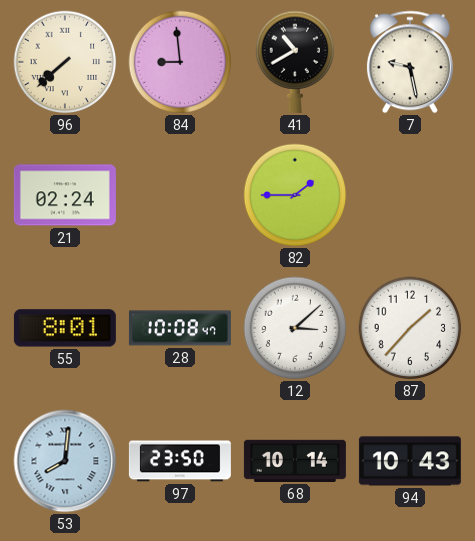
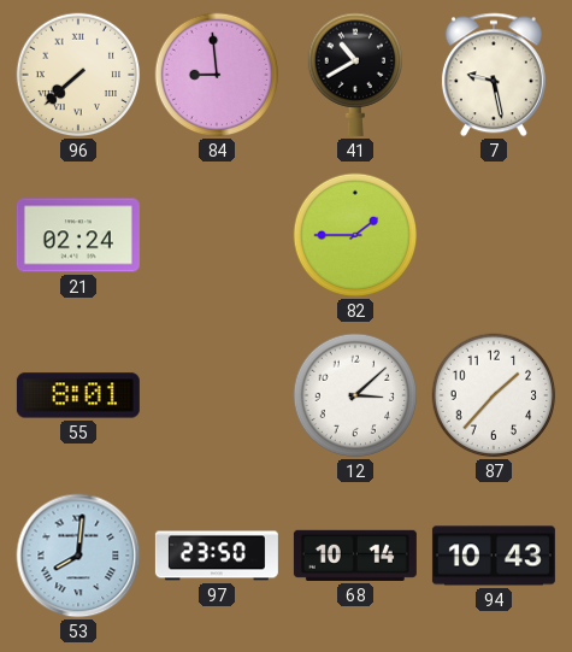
28: 10:08 -> none (180, 328)
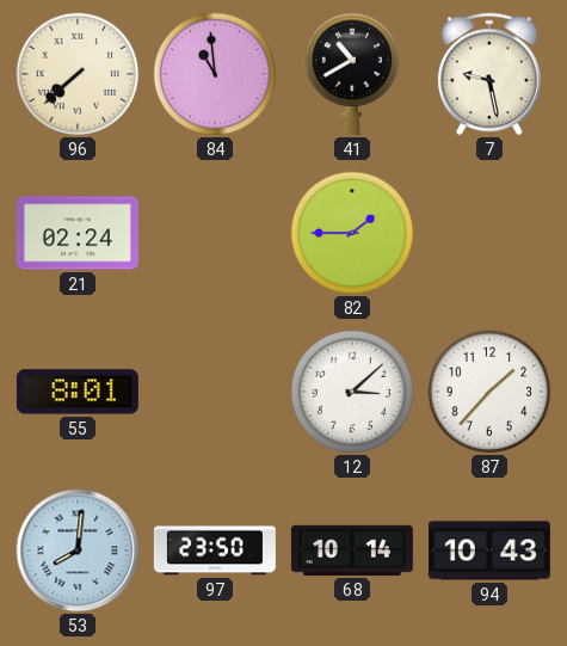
84: 8:59 -> 10:59 (215, 74)
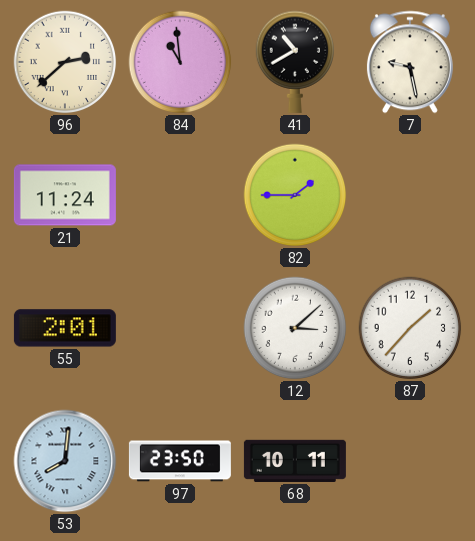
96: 7:38 -> 2:38 (65, 62)
21: 02:24 -> 11:24 (65, 195)
55: 8:01 -> 2:01 (65, 328)
68: 10:14 -> 10:11 (295, 461)
94: 10:43 -> none (489, 550)
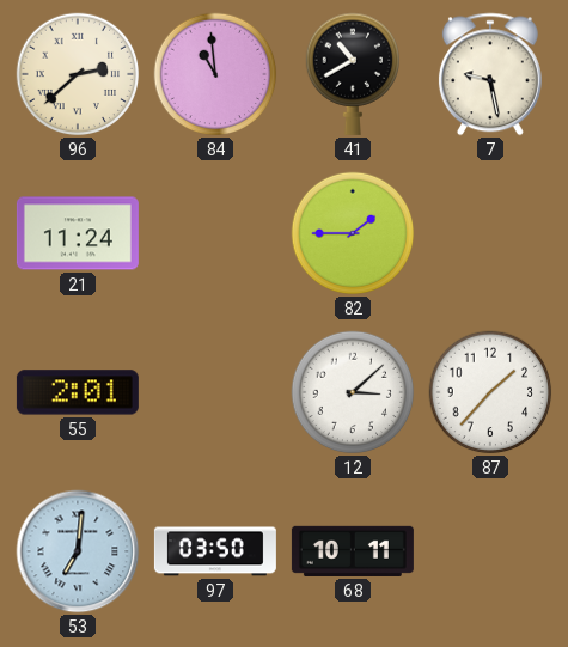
53: 8:01 -> 7:01 (78, 551)
97: 23:50 -> 03:50 (215, 551)
